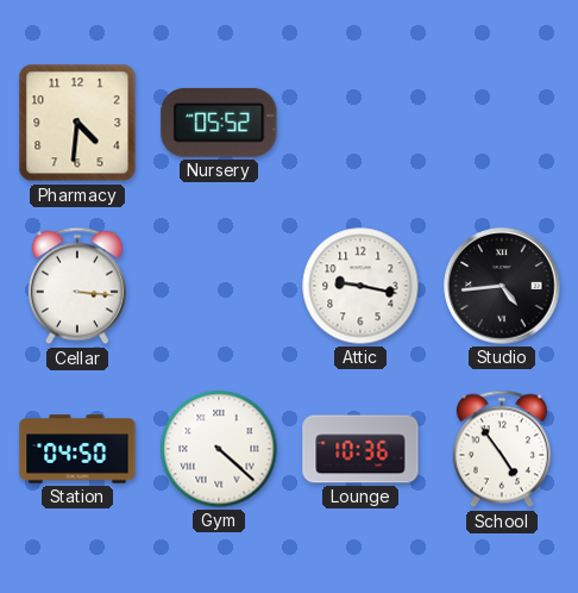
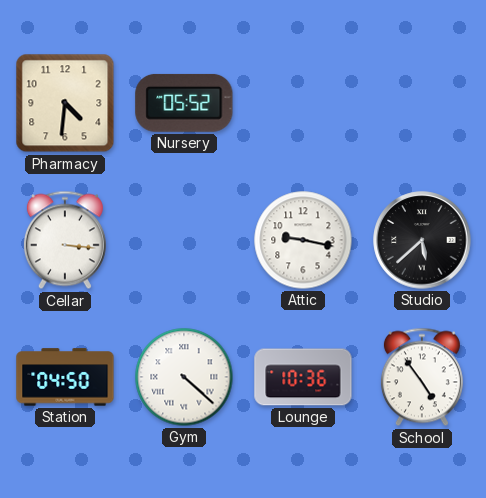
Studio: 4:44 -> 5:38 (422, 240)
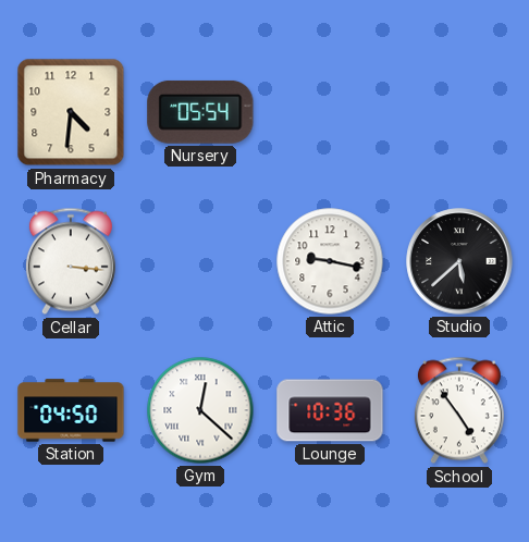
Nursery: 05:52 -> 05:54 (200, 112)
Gym: 4:22 -> 12:22 (200, 410)
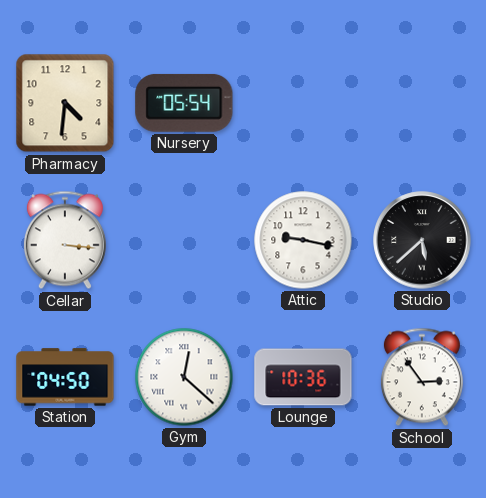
School: 4:54 -> 2:54 (422, 377)
